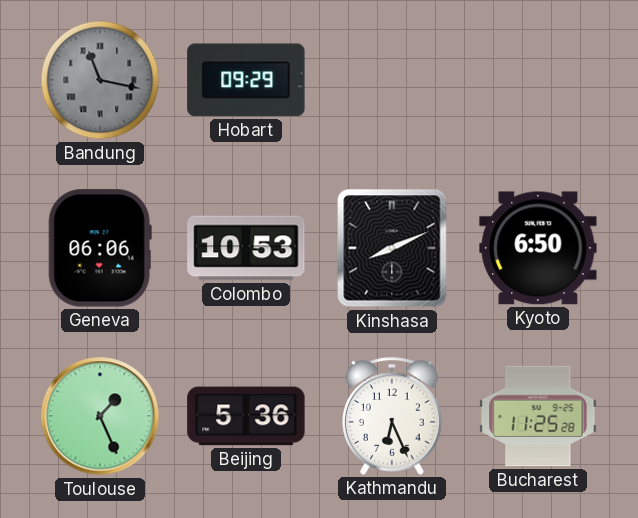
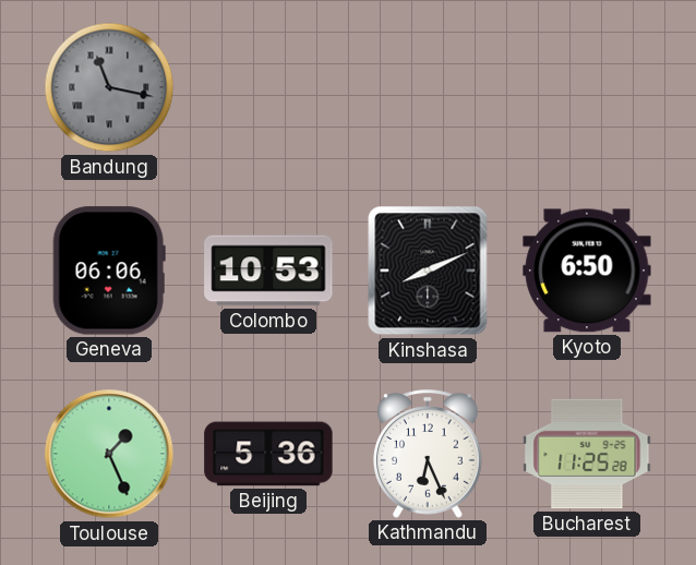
Hobart: 09:29 -> none (246, 80)
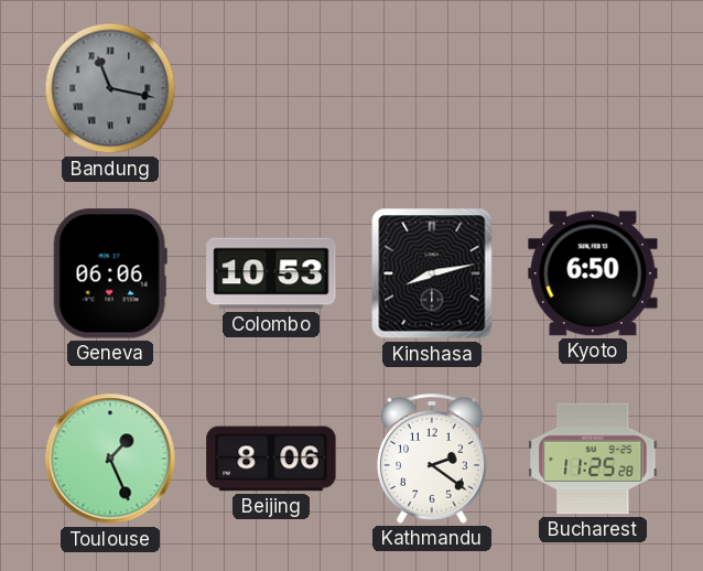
Kinshasa: 8:11 -> 8:13 (432, 273)
Beijing: 5:36 -> 8:06 (271, 459)
Kathmandu: 6:26 -> 2:21 (433, 459)
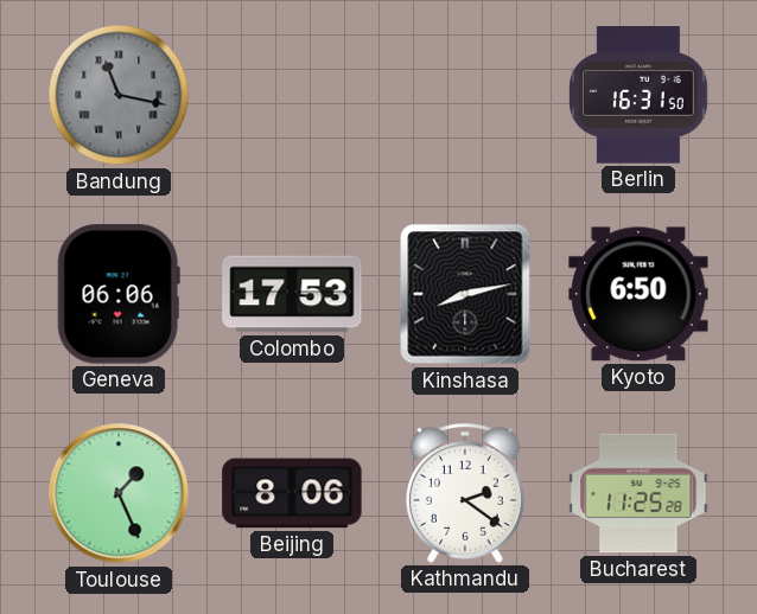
Berlin: none -> 16:31 (638, 95)
Colombo: 10:53 -> 17:53 (292, 294)
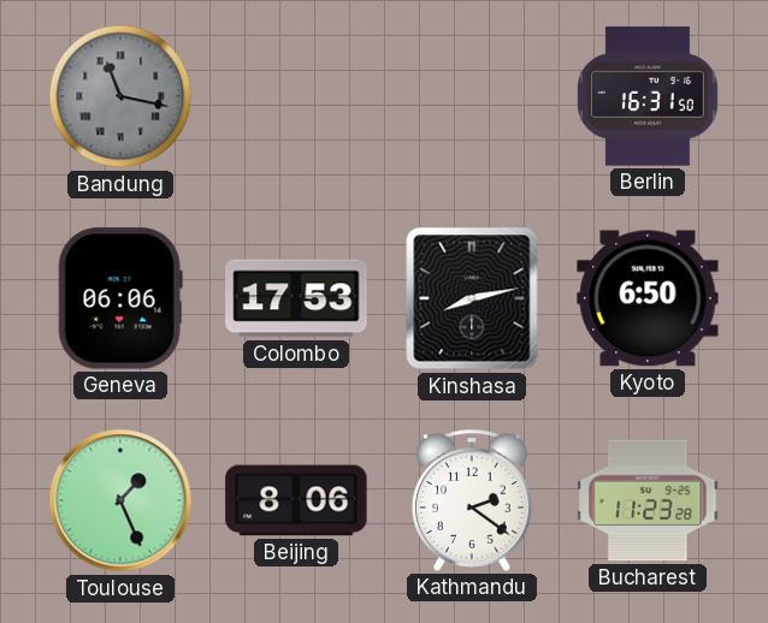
Bucharest: 11:25 -> 11:23 (648, 500)
